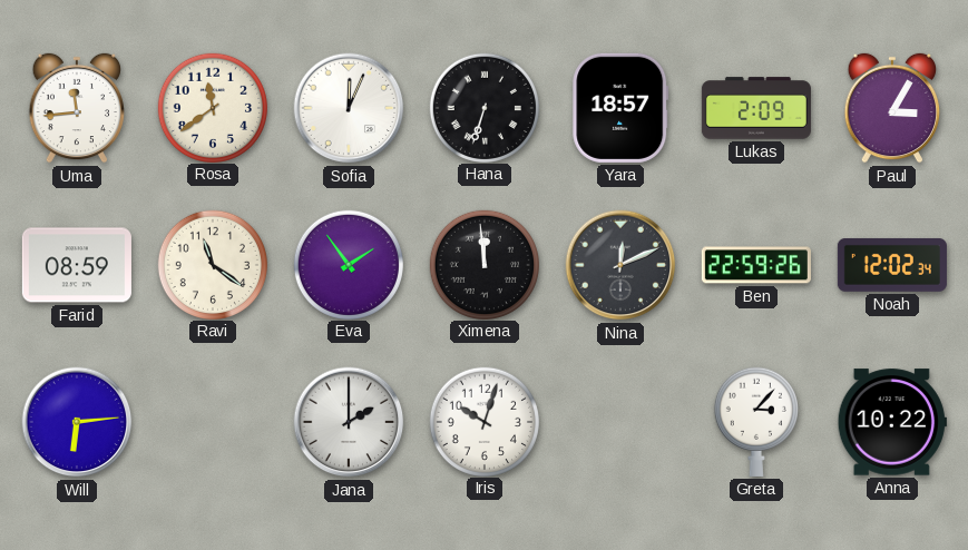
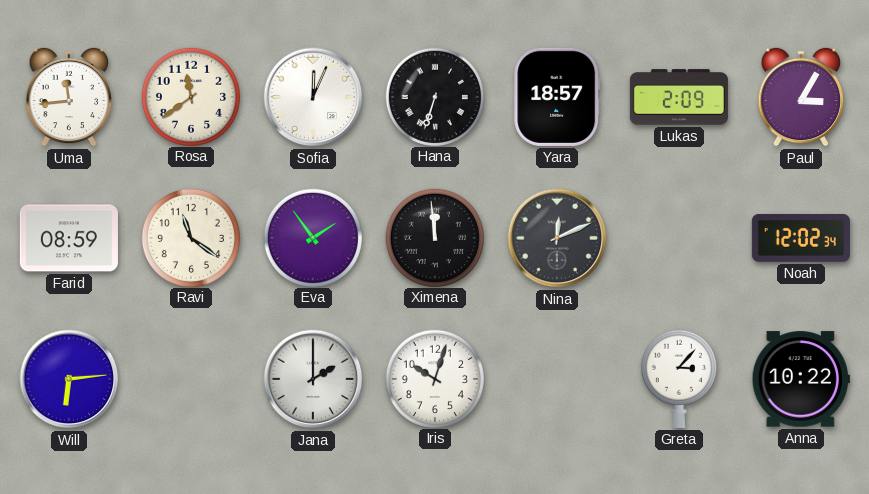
Ben: 22:59 -> none (756, 265)
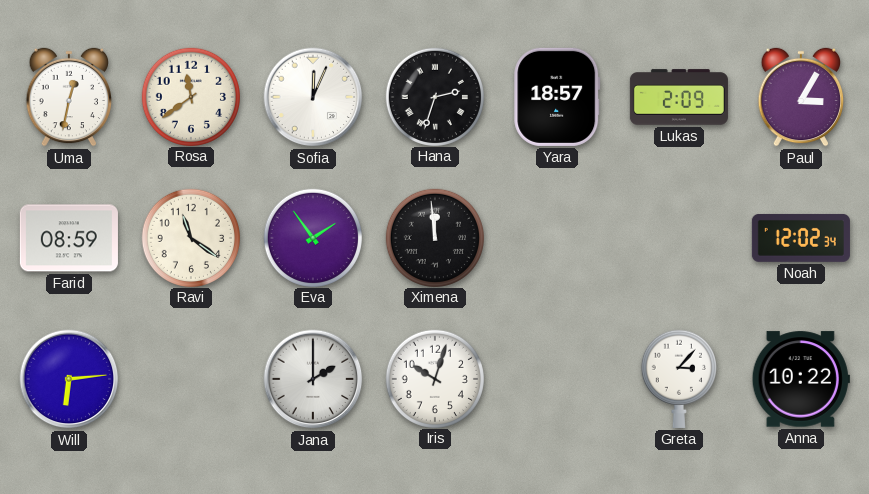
Uma: 11:44 -> 12:32 (69, 97)
Hana: 6:33 -> 2:33 (434, 96)
Nina: 12:11 -> none (557, 238)
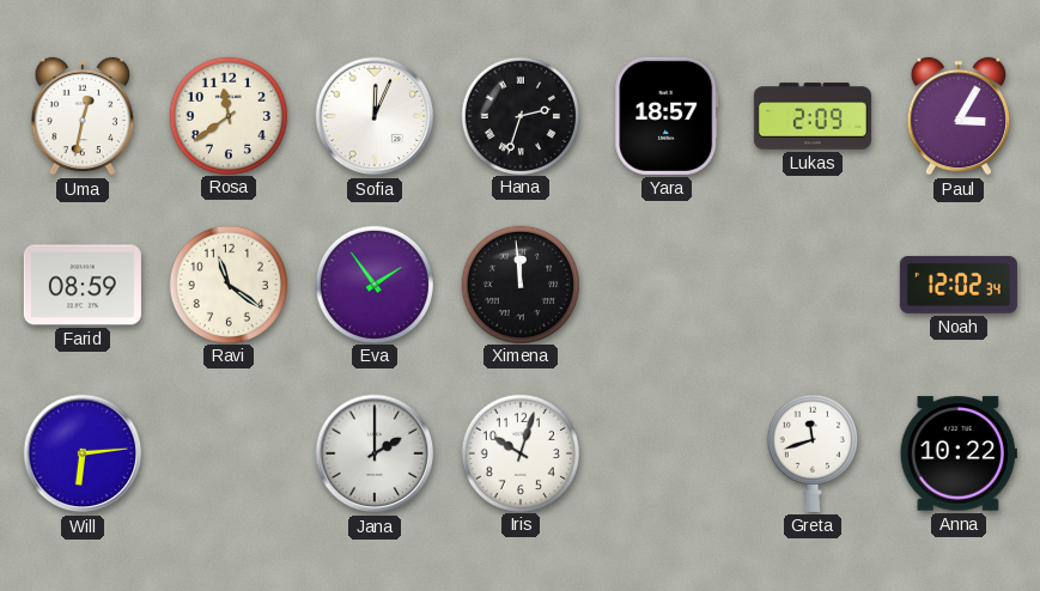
Greta: 3:07 -> 11:42 (813, 453)
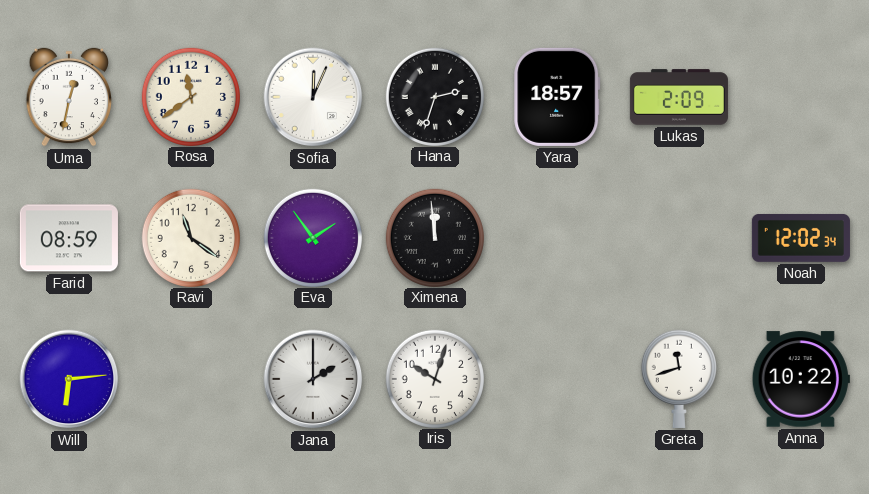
Paul: 3:05 -> none (959, 116)
